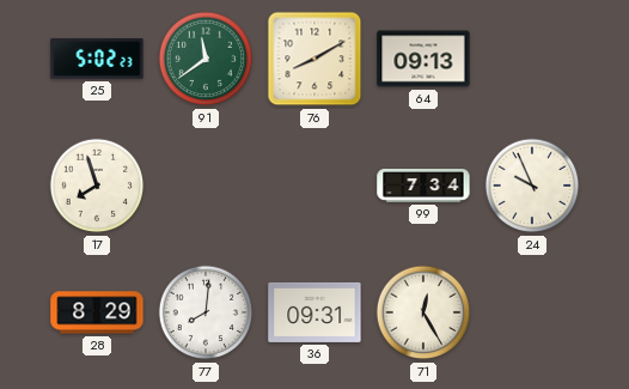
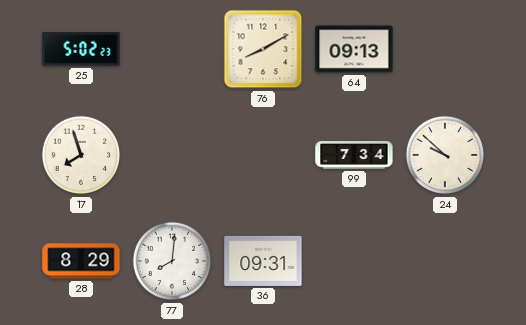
91: 11:39 -> none (206, 59)
24: 9:56 -> 9:52 (445, 155)
71: 12:25 -> none (423, 312)
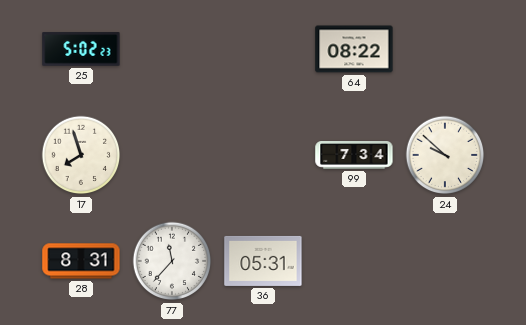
76: 8:10 -> none (263, 49)
64: 09:13 -> 08:22 (354, 49)
28: 8:29 -> 8:31 (81, 261)
77: 8:01 -> 11:37 (172, 261)
36: 09:31 -> 05:31 (263, 261)
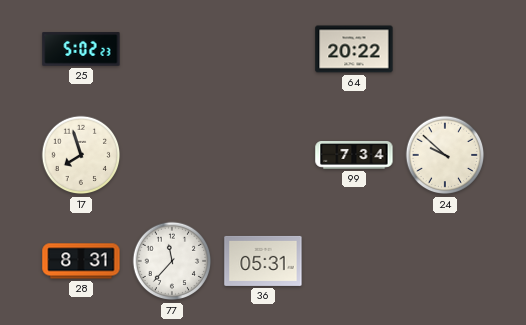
64: 08:22 -> 20:22 (354, 49)
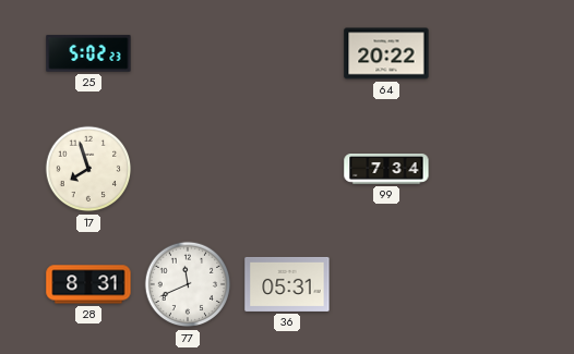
24: 9:52 -> none (445, 155)
77: 11:37 -> 11:41 (188, 284)
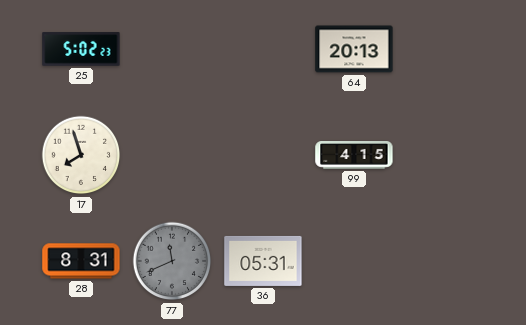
64: 20:22 -> 20:13 (354, 49)
99: 7:34 -> 4:15 (354, 155)
77 dial: white -> grey (172, 261)
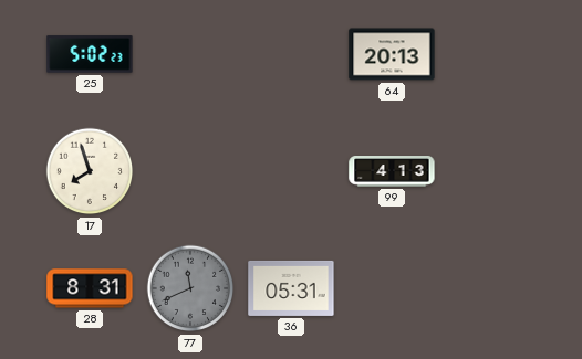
99: 4:15 -> 4:13 (392, 171)
